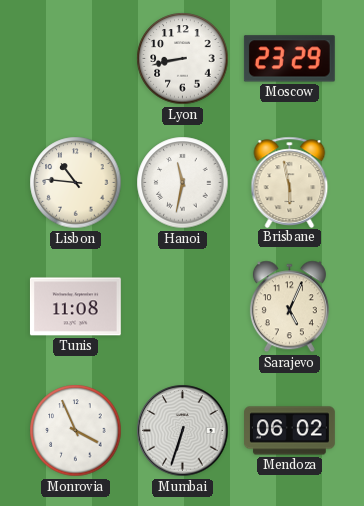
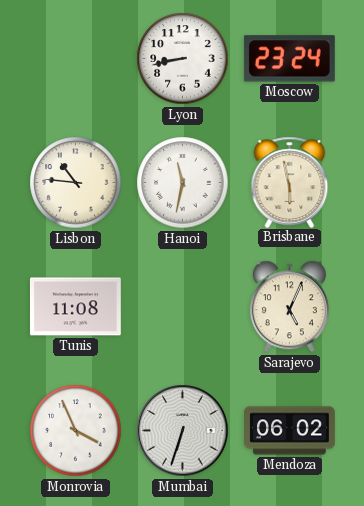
Moscow: 23:29 -> 23:24 (289, 59)
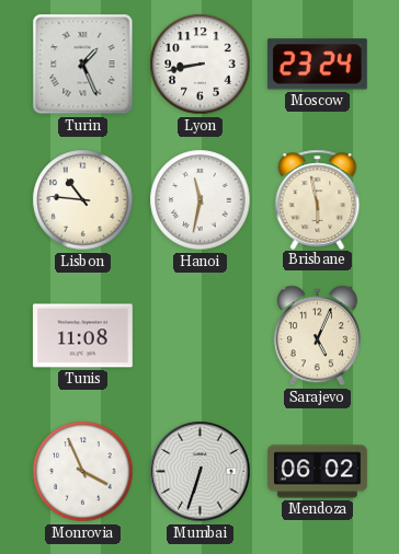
Turin: none -> 1:26 (83, 65)
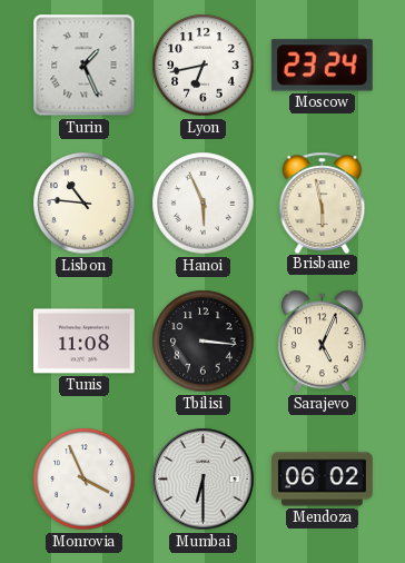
Lyon: 8:43 -> 6:43 (204, 66)
Hanoi: 11:32 -> 5:56 (204, 204)
Tbilisi: none -> 3:16 (204, 342)
Mumbai: 6:33 -> 6:30 (204, 480)
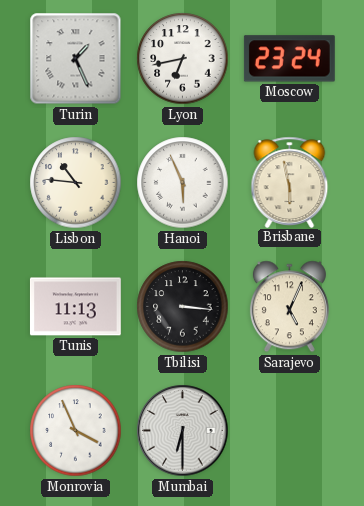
Tunis: 11:08 -> 11:13 (75, 307)
Mendoza: 06:02 -> none (323, 480)
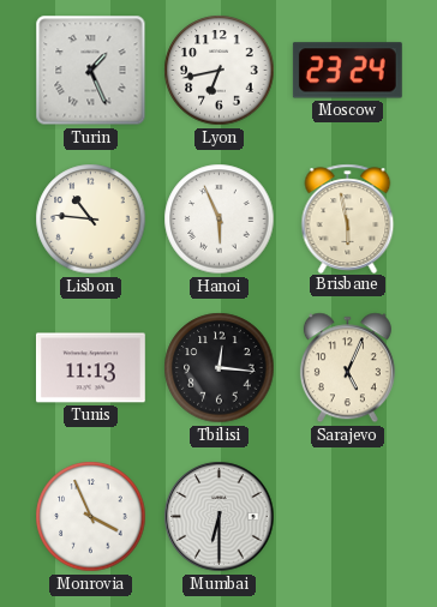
Tbilisi: 3:16 -> 12:16 (220, 368)
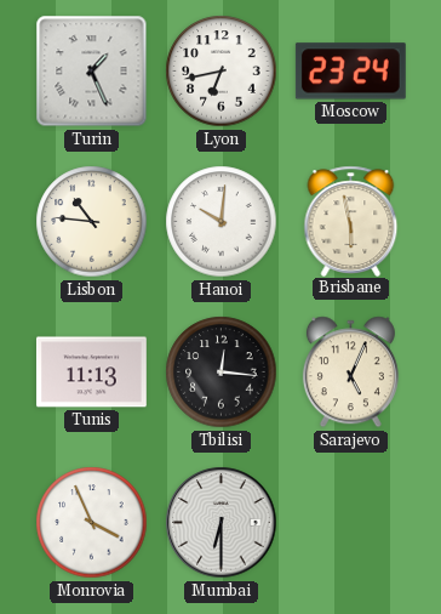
Hanoi: 5:56 -> 10:01 (222, 222)
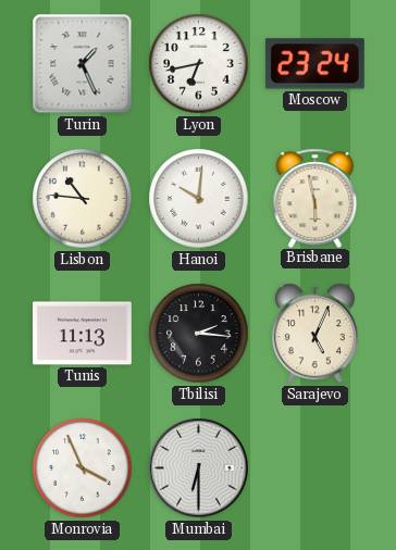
Tbilisi: 12:16 -> 2:16 (199, 334)
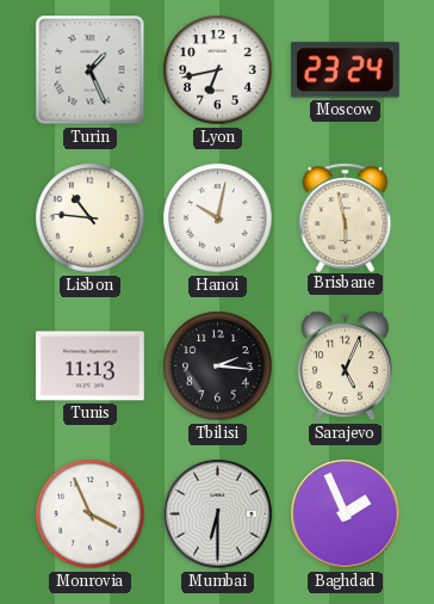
Hanoi: 10:01 -> 10:02 (218, 218)
Baghdad: none -> 1:56 (346, 514)
